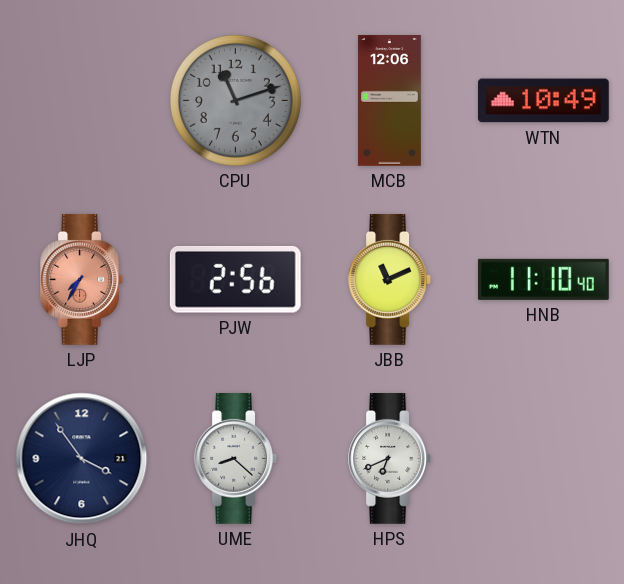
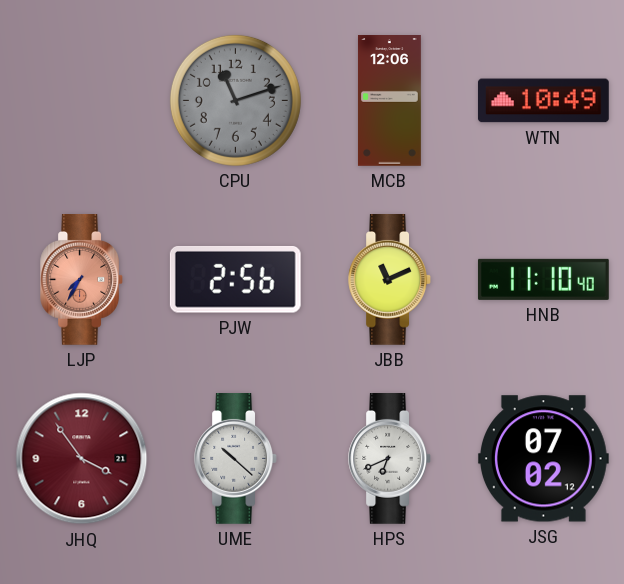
JHQ dial: navy -> burgundy (82, 459)
UME: 8:22 -> 10:22 (235, 459)
JSG: none -> 07:02 (543, 459)
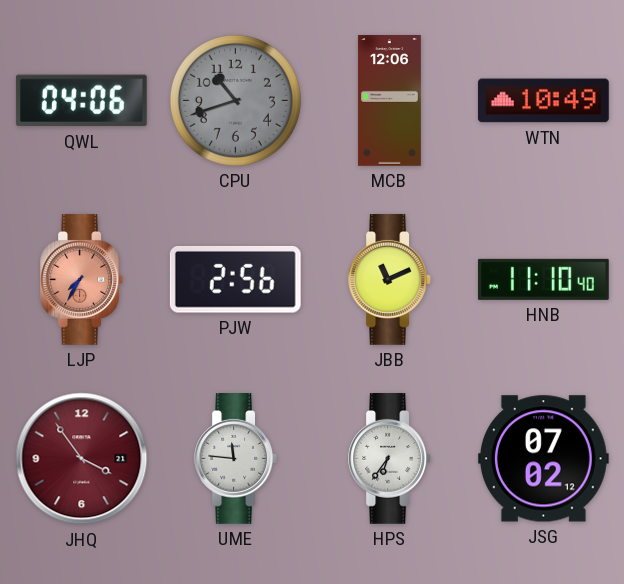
QWL: none -> 04:06 (81, 101)
CPU: 11:12 -> 10:42 (235, 100)
UME: 10:22 -> 11:46 (235, 459)
HPS: 6:41 -> 6:36 (389, 459)
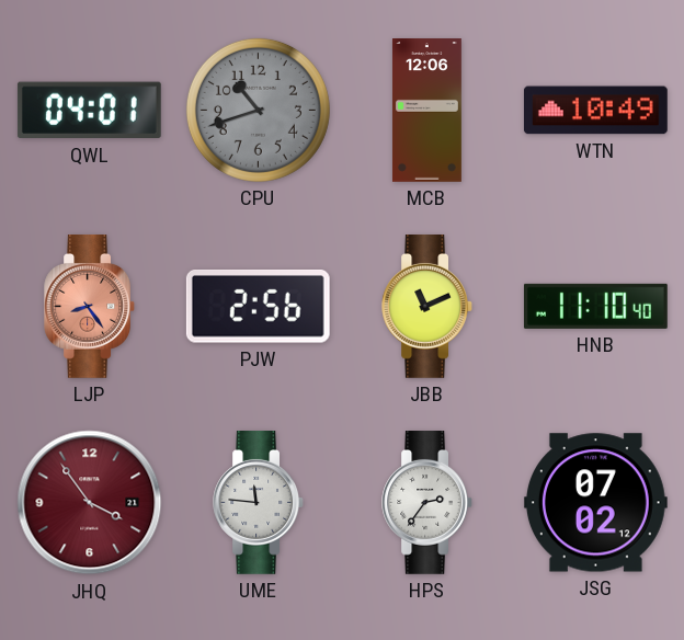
QWL: 04:06 -> 04:01 (89, 111)
LJP: 7:35 -> 8:24 (89, 307)
HPS: 6:36 -> 2:36 (426, 503)
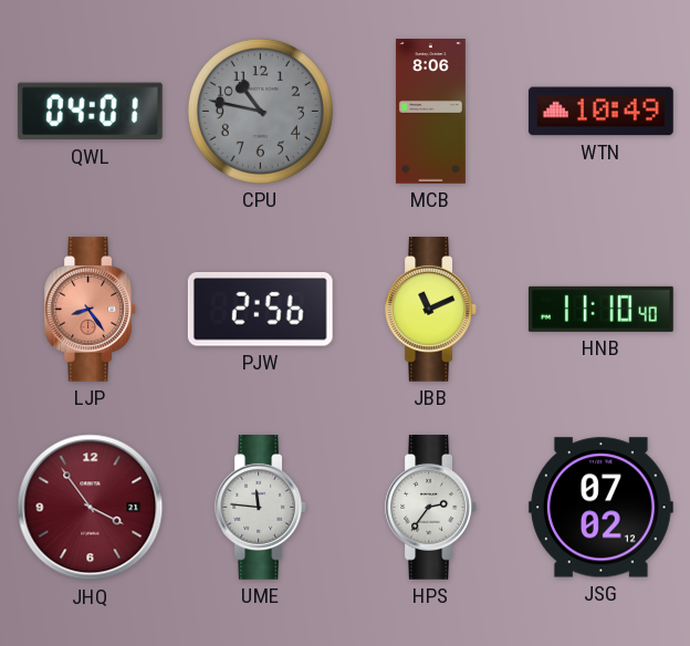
CPU: 10:42 -> 10:47 (260, 111)
MCB: 12:06 -> 8:06 (430, 112)
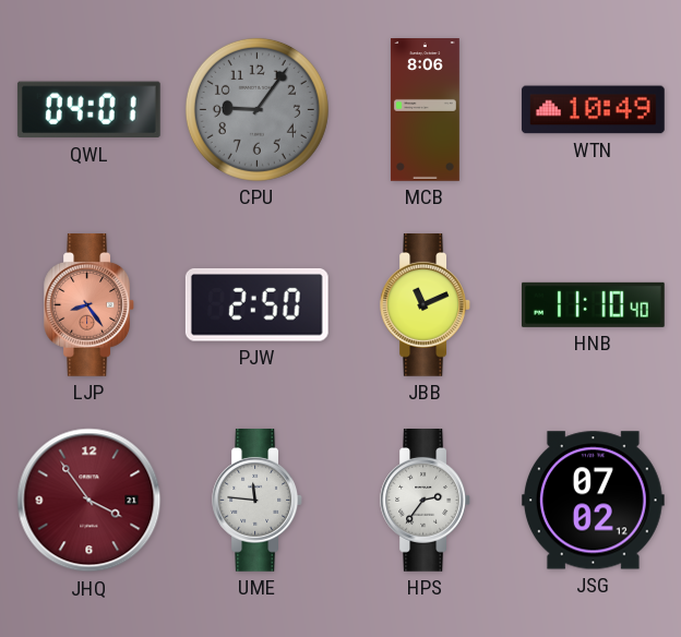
CPU: 10:47 -> 9:06 (256, 109)
PJW: 2:56 -> 2:50 (256, 304)
